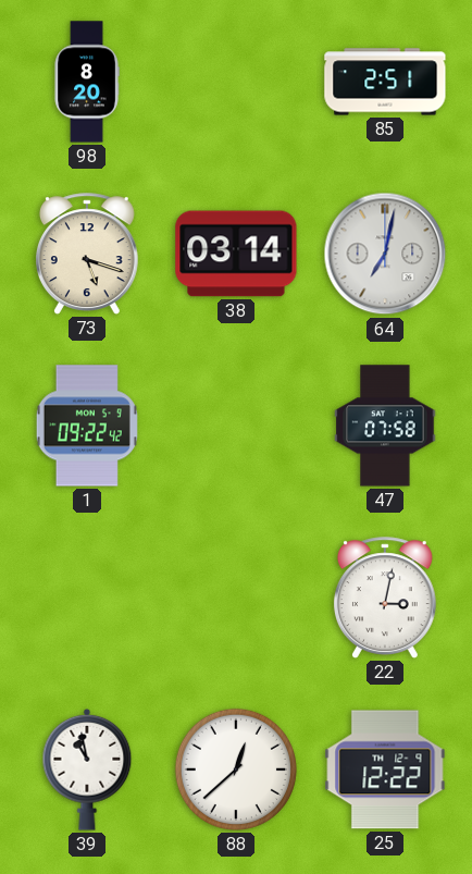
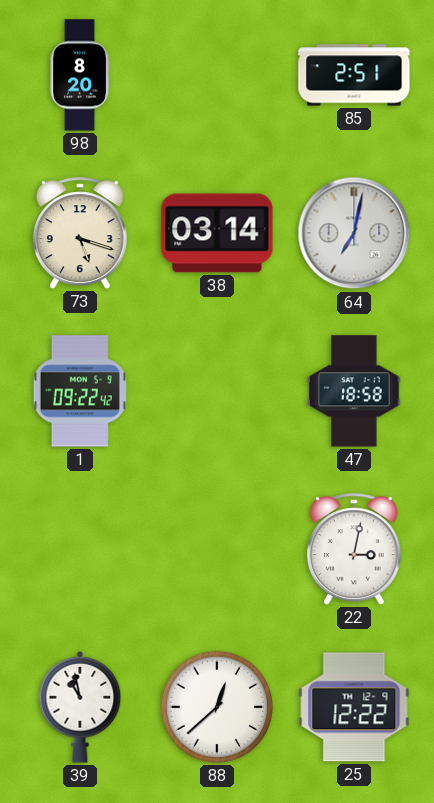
47: 07:58 -> 18:58 (354, 391)
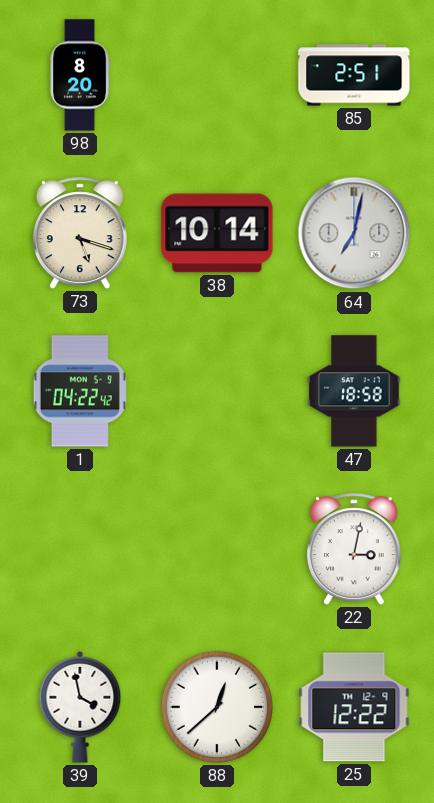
38: 03:14 -> 10:14 (217, 233)
1: 09:22 -> 04:22 (80, 391)
39: 10:58 -> 3:58 (80, 707)
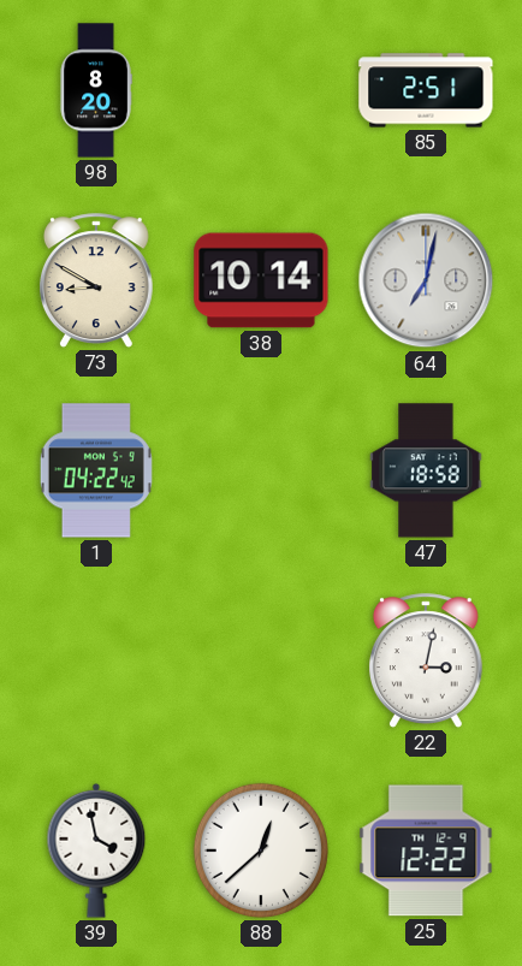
73: 5:18 -> 8:50 (96, 280)
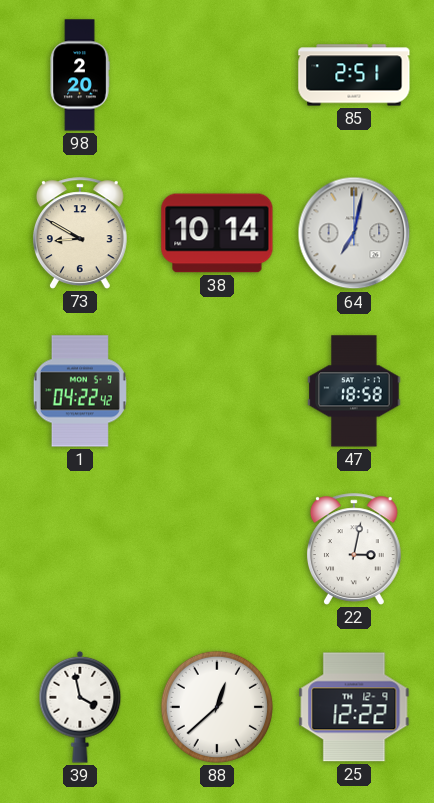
98: 8:20 -> 2:20 (80, 75)
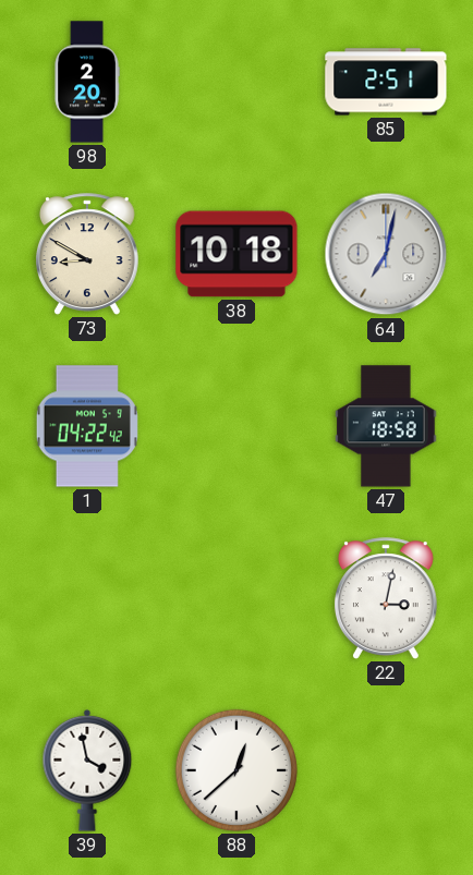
38: 10:14 -> 10:18 (237, 254)
25: 12:22 -> none (354, 707)
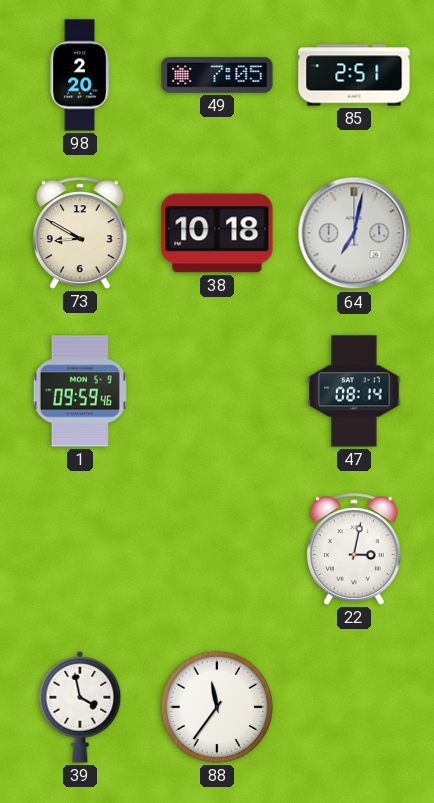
49: none -> 7:05 (217, 75)
1: 04:22 -> 09:59 (80, 391)
47: 18:58 -> 08:14 (354, 391)
88: 12:38 -> 11:36 (217, 707)
